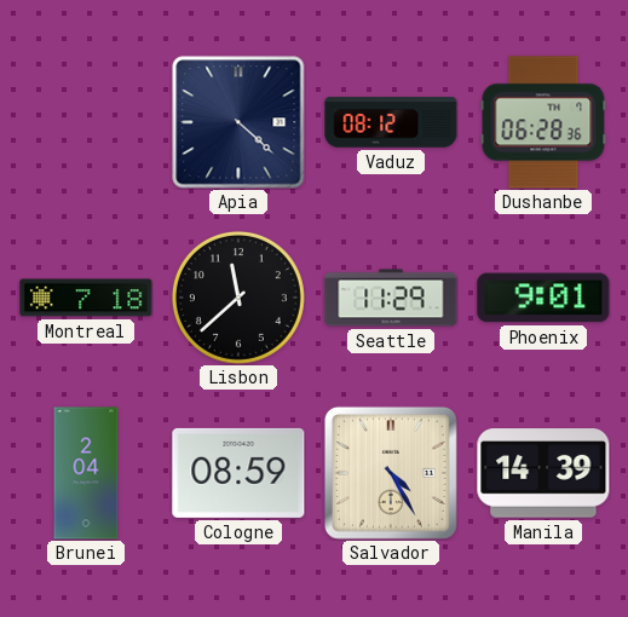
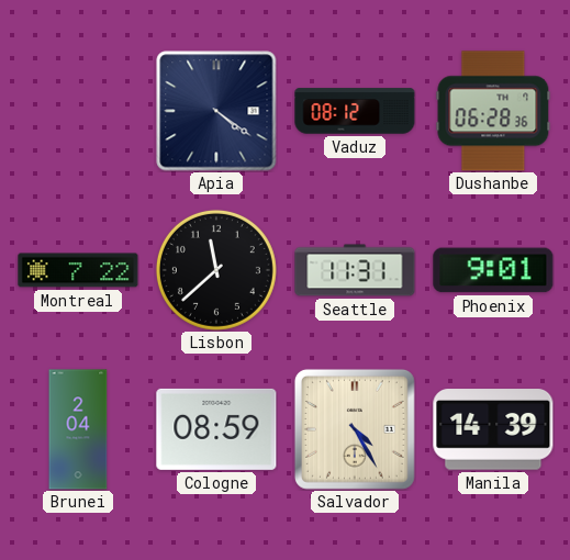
Apia: 4:22 -> 4:21 (216, 111)
Montreal: 7:18 -> 7:22 (78, 270)
Seattle: 11:29 -> 11:31 (355, 270)
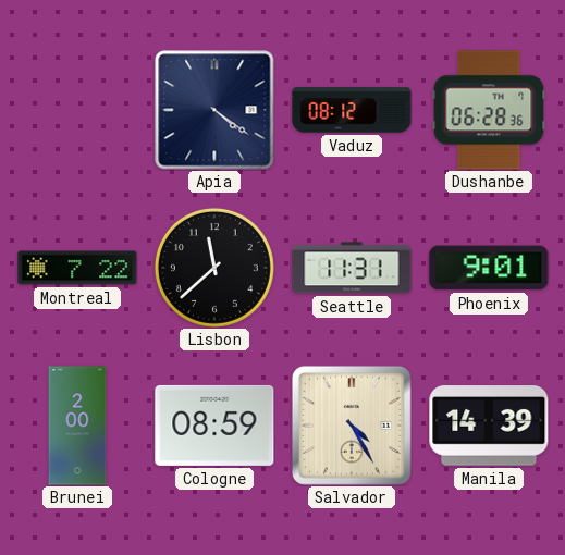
Brunei: 2:04 -> 2:00 (77, 425)
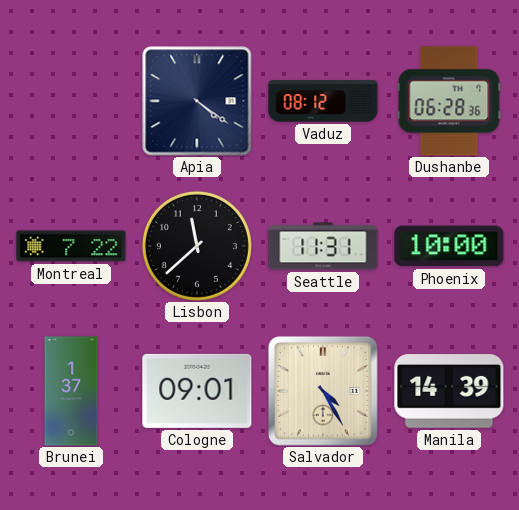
Phoenix: 9:01 -> 10:00 (449, 246)
Brunei: 2:00 -> 1:37 (71, 391)
Cologne: 08:59 -> 09:01 (197, 391)
